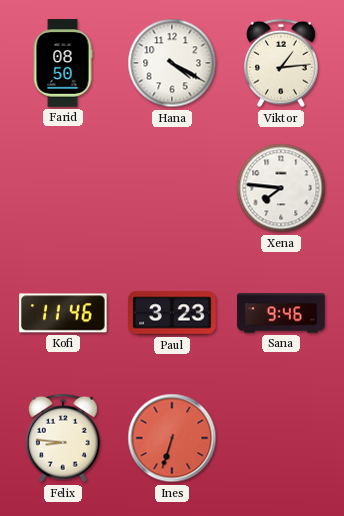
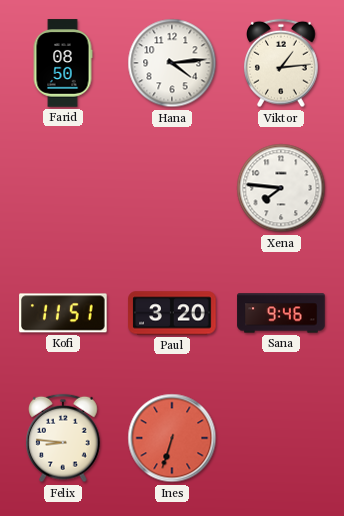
Hana: 4:20 -> 4:14 (172, 63)
Kofi: 11:46 -> 11:51 (63, 313)
Paul: 3:23 -> 3:20 (172, 313)
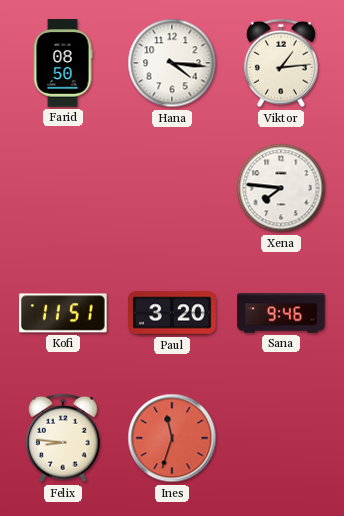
Hana: 4:14 -> 4:16 (172, 63)
Ines: 6:33 -> 11:33 (172, 438)
